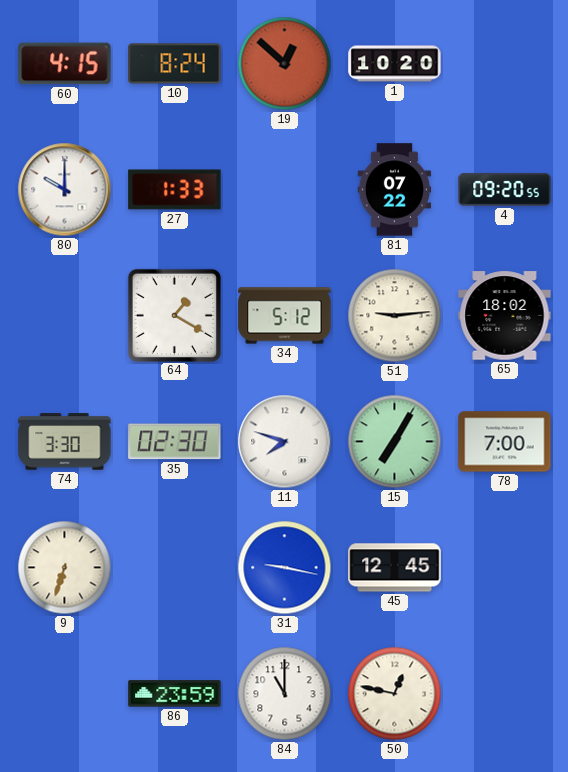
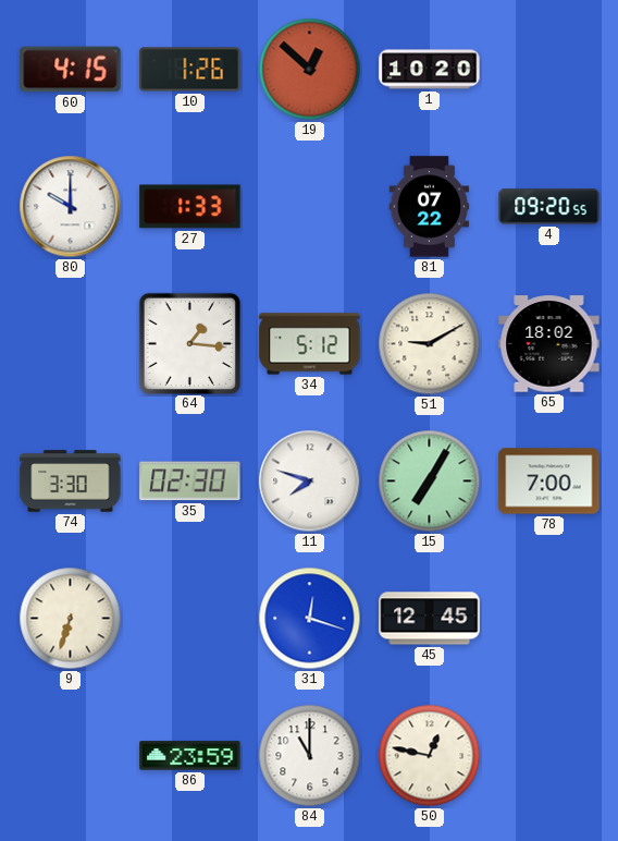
10: 8:24 -> 1:26 (190, 70)
64: 1:20 -> 1:16 (189, 343)
51: 9:14 -> 9:10 (430, 344)
31: 9:17 -> 12:18 (310, 619)
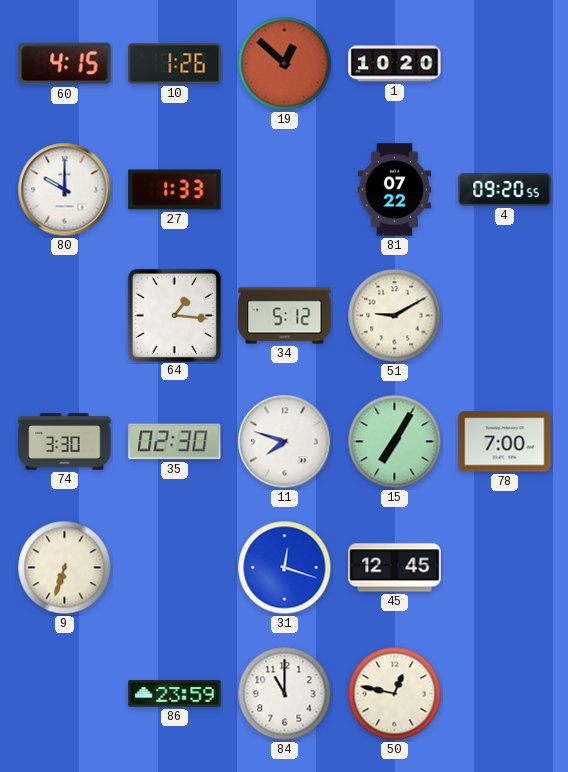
65: 18:02 -> none (549, 344)
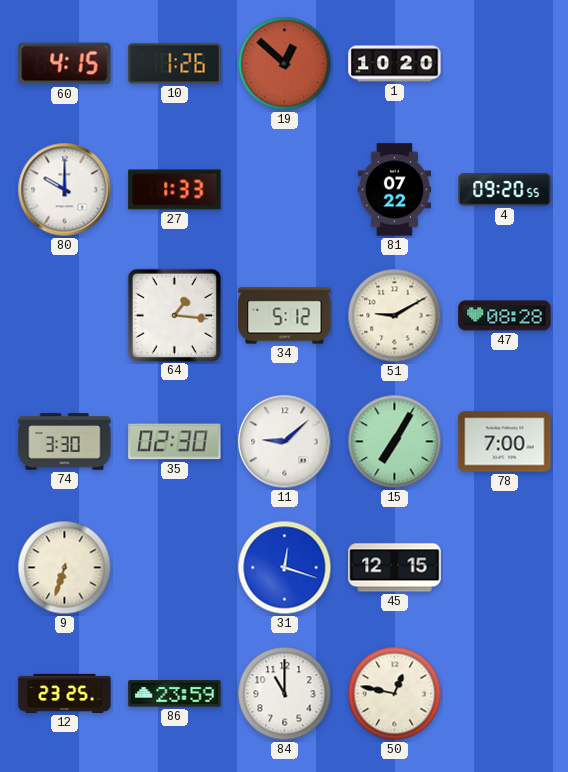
47: none -> 08:28 (505, 316)
11: 7:48 -> 9:08 (285, 442)
45: 12:45 -> 12:15 (395, 568)
12: none -> 23:25 (65, 693)
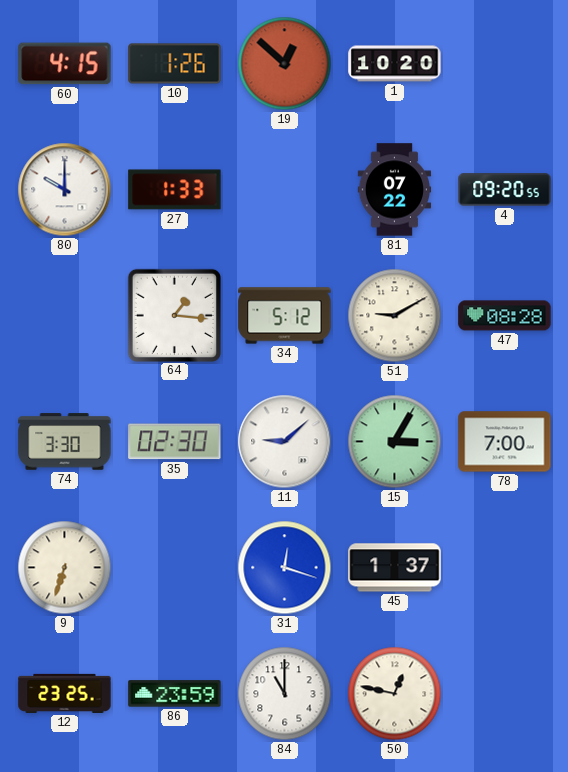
15: 7:05 -> 3:05 (395, 442)
45: 12:15 -> 1:37 (395, 568)
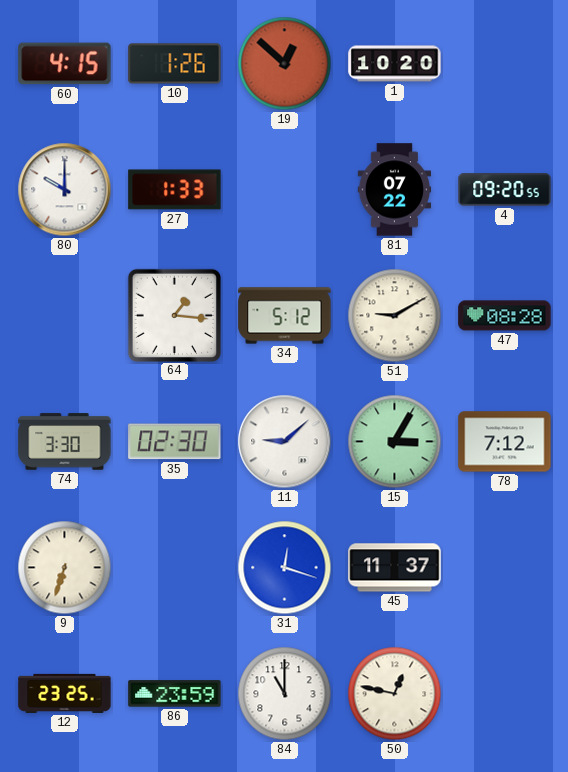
78: 7:00 -> 7:12 (505, 442)
45: 1:37 -> 11:37 (395, 568)
